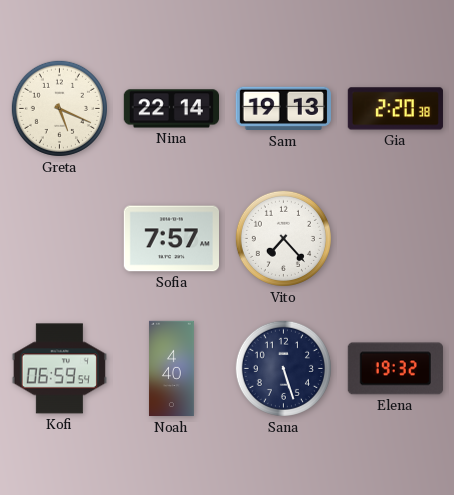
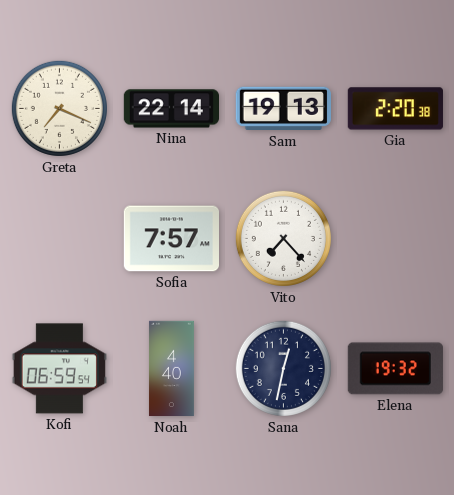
Greta: 5:19 -> 7:19 (59, 108)
Sana: 5:27 -> 12:32 (283, 368)
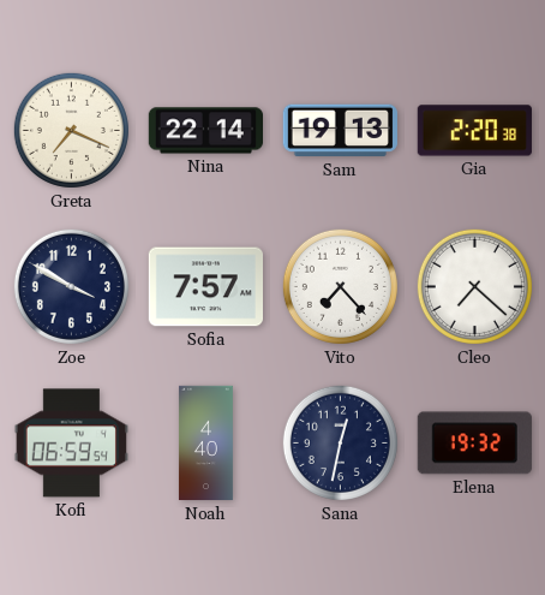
Zoe: none -> 3:50 (71, 286)
Cleo: none -> 7:22 (474, 286)
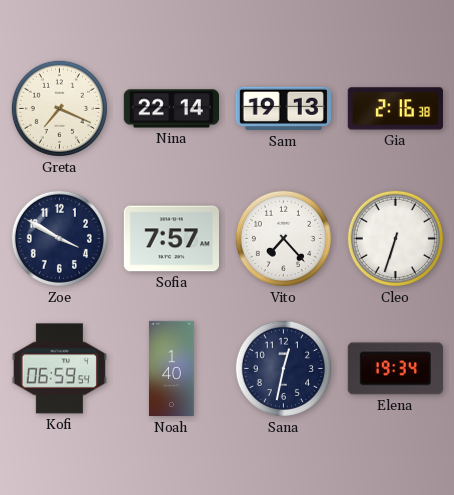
Gia: 2:20 -> 2:16 (395, 109)
Cleo: 7:22 -> 6:33 (395, 238)
Noah: 4:40 -> 1:40 (171, 369)
Elena: 19:32 -> 19:34 (395, 369)
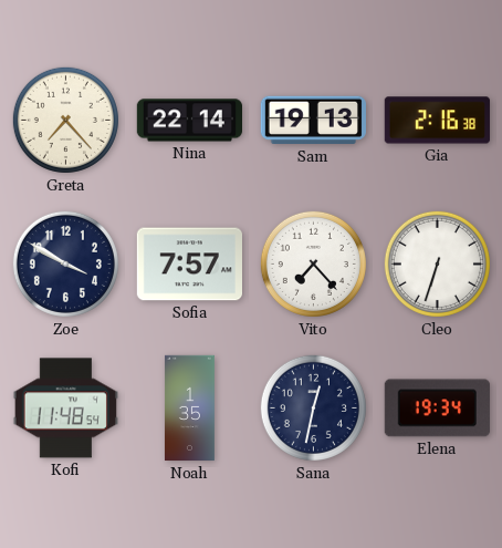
Greta: 7:19 -> 7:23 (65, 120)
Kofi: 06:59 -> 11:48 (65, 409)
Noah: 1:40 -> 1:35 (189, 409)
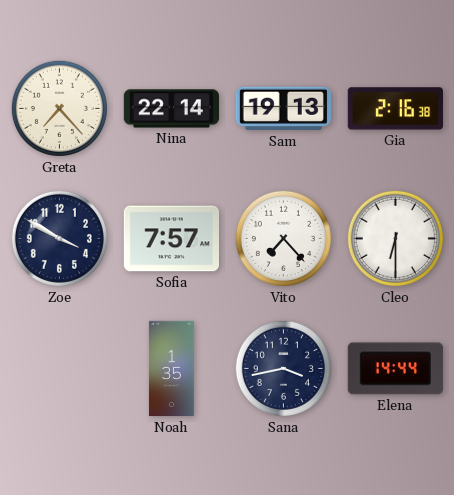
Cleo: 6:33 -> 6:30 (395, 238)
Kofi: 11:48 -> none (65, 409)
Sana: 12:32 -> 3:43 (283, 368)
Elena: 19:34 -> 14:44 (395, 369)
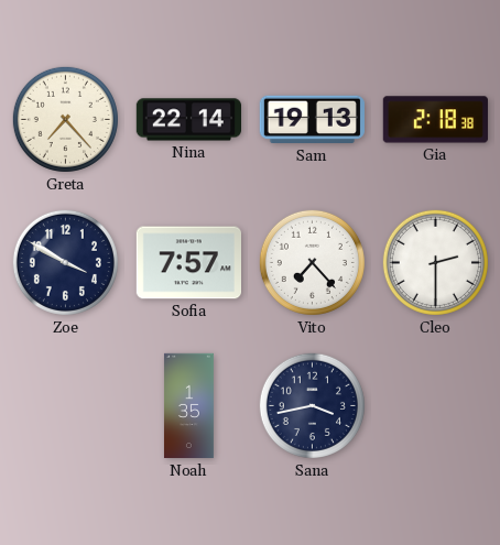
Gia: 2:16 -> 2:18 (435, 120)
Cleo: 6:30 -> 2:30 (435, 262)
Elena: 14:44 -> none (395, 369)
